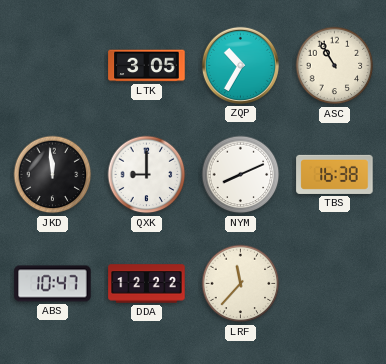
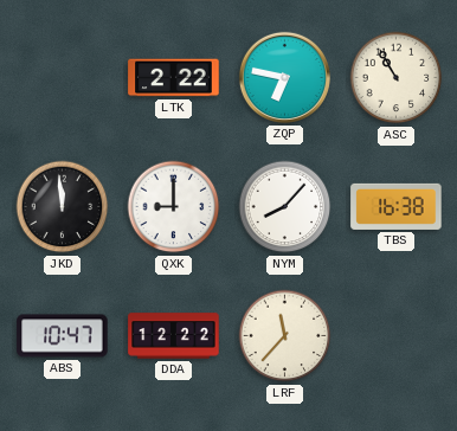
LTK: 3:05 -> 2:22 (174, 78)
ZQP: 10:35 -> 6:47 (284, 77)
NYM: 8:11 -> 8:07 (285, 207)
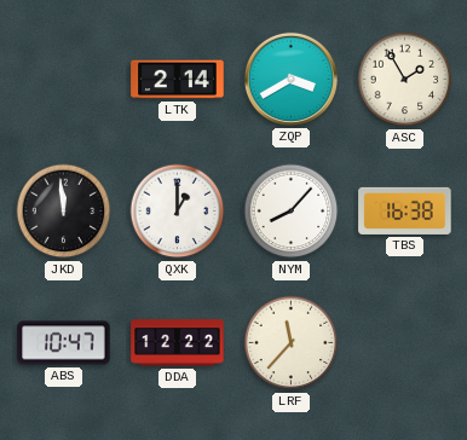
LTK: 2:22 -> 2:14 (178, 80)
ZQP: 6:47 -> 3:40 (290, 79)
ASC: 10:55 -> 1:55 (405, 80)
QXK: 9:00 -> 1:00 (178, 212)
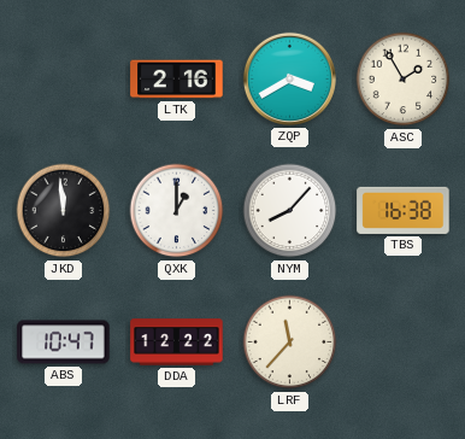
LTK: 2:14 -> 2:16 (177, 80)
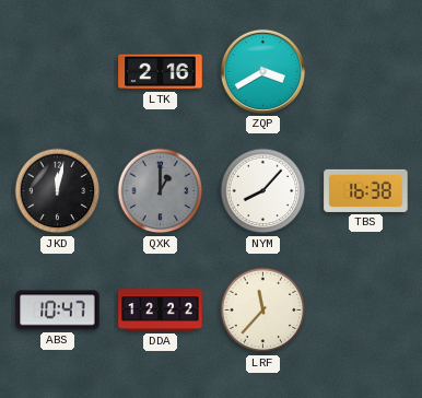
ASC: 1:55 -> none (404, 80)
JKD: 11:59 -> 12:02 (58, 191)
QXK dial: white -> grey (161, 191)
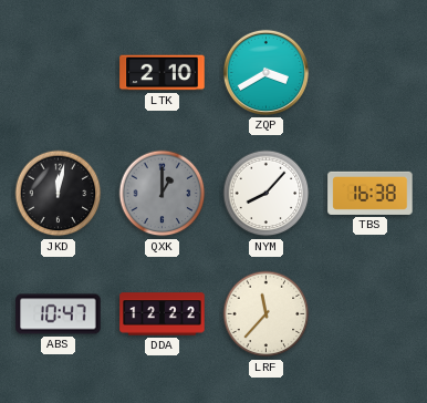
LTK: 2:16 -> 2:10 (163, 73)
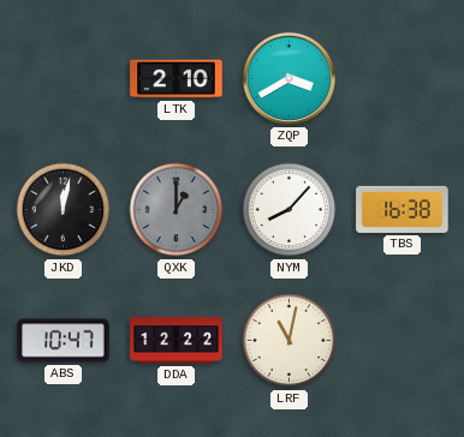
LRF: 11:37 -> 11:02 (290, 341)
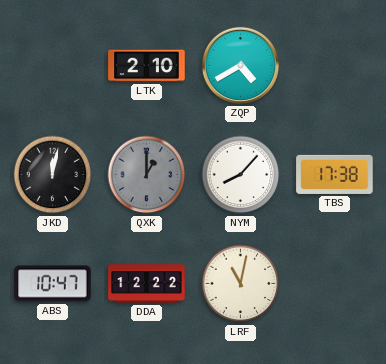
ZQP: 3:40 -> 4:40 (240, 65)
TBS: 16:38 -> 17:38 (335, 174)
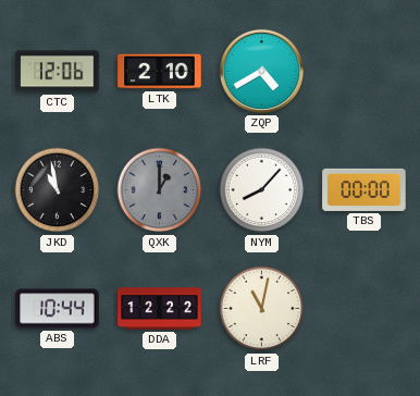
CTC: none -> 12:06 (58, 72)
JKD: 12:02 -> 10:58 (58, 190)
TBS: 17:38 -> 00:00 (365, 189)
ABS: 10:47 -> 10:44 (58, 309)
